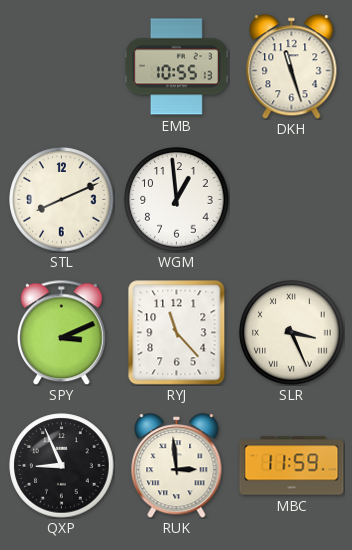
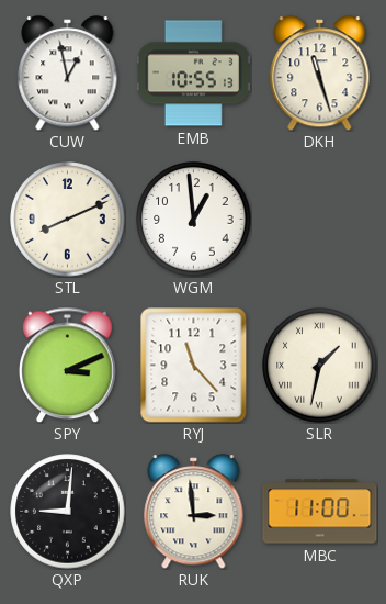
CUW: none -> 12:58 (68, 74)
SLR: 3:26 -> 1:32 (320, 366)
QXP: 8:56 -> 9:01 (68, 512)
MBC: 11:59 -> 11:00 (320, 512)
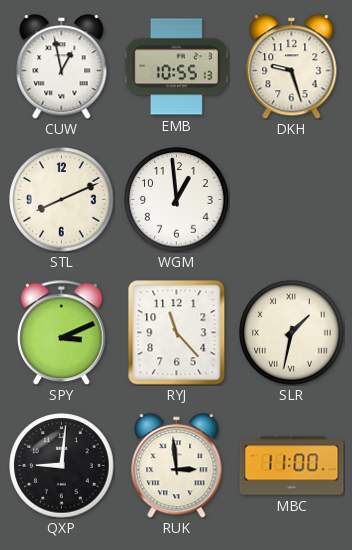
DKH: 11:27 -> 9:27 (292, 67)
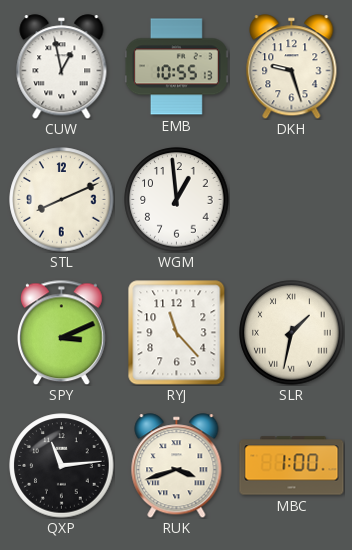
QXP: 9:01 -> 11:14 (62, 466)
RUK: 2:59 -> 3:42 (177, 466)
MBC: 11:00 -> 1:00 (292, 466)
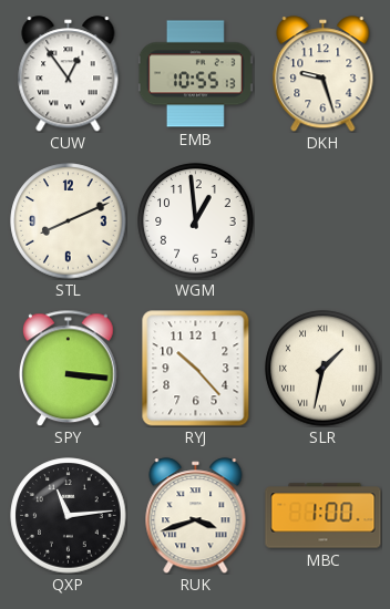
CUW: 12:58 -> 12:54 (69, 74)
SPY: 3:11 -> 3:16 (69, 368)
RYJ: 11:23 -> 10:23 (196, 369)
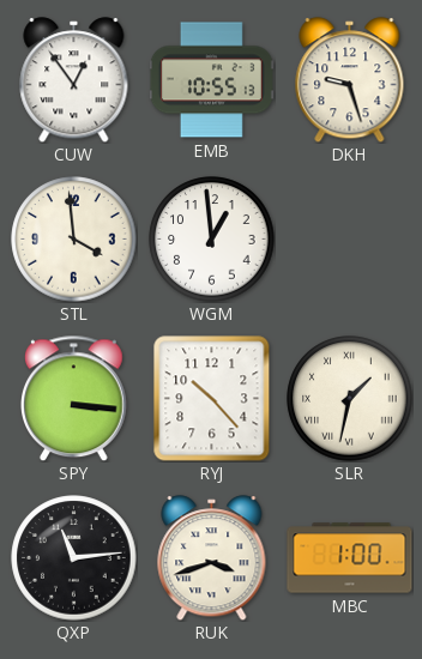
STL: 8:11 -> 3:59 (74, 240)
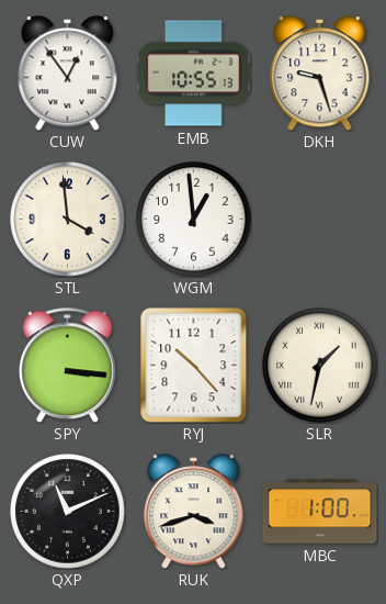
QXP: 11:14 -> 11:11 (68, 512)
